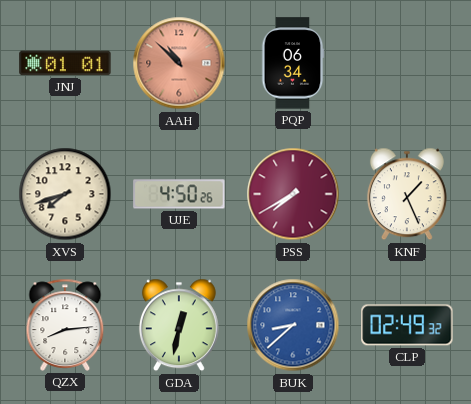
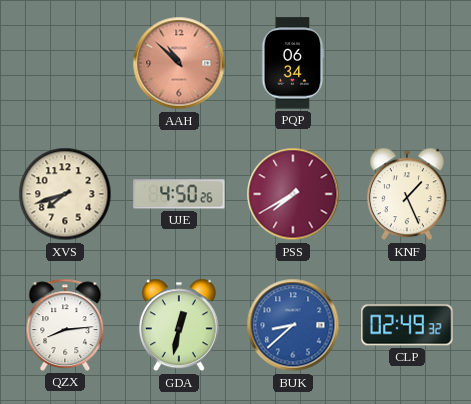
JNJ: 01:01 -> none (65, 63)
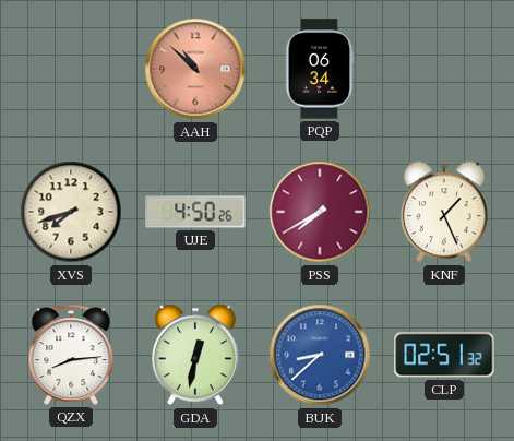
CLP: 02:49 -> 02:51 (444, 355)
